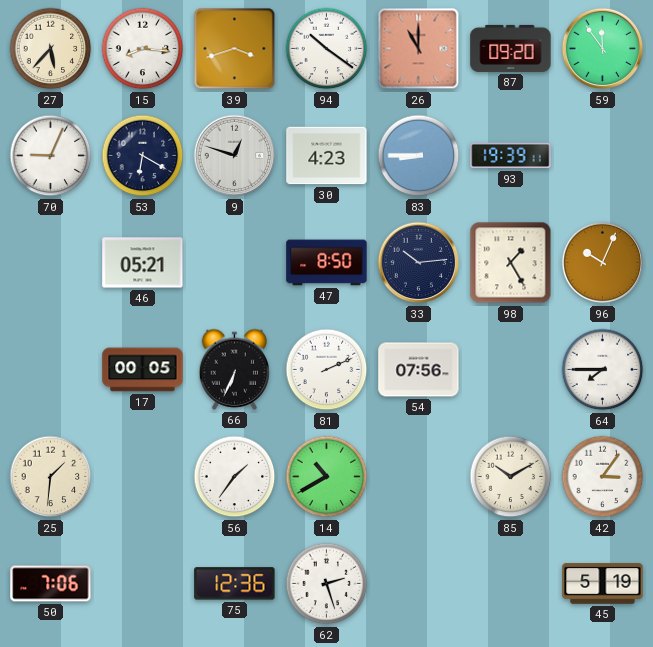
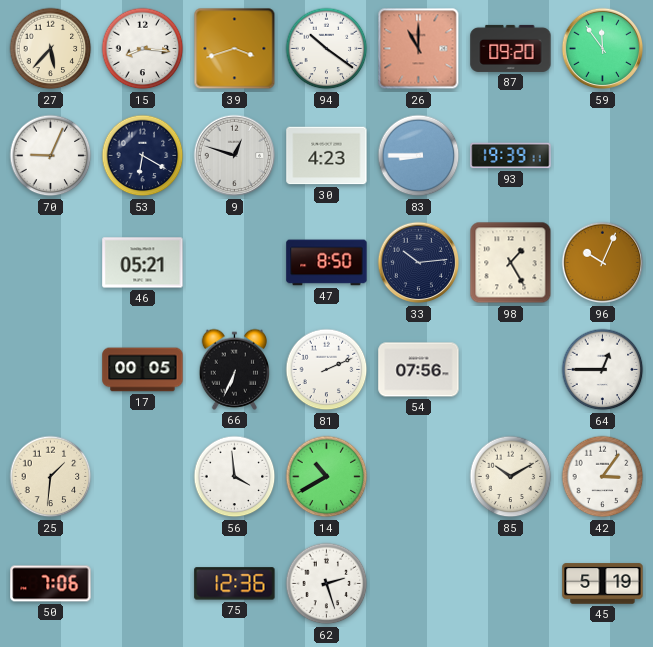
64: 7:45 -> 12:45 (603, 370)
56: 1:36 -> 3:59 (235, 477)
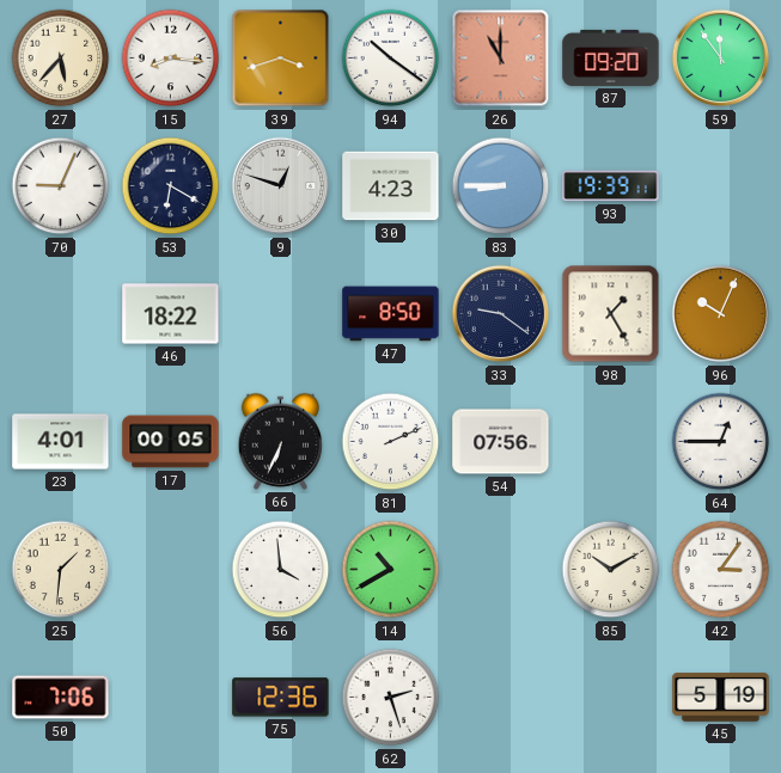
46: 05:21 -> 18:22 (171, 314)
33: 10:14 -> 9:21 (501, 314)
23: none -> 4:01 (61, 442)
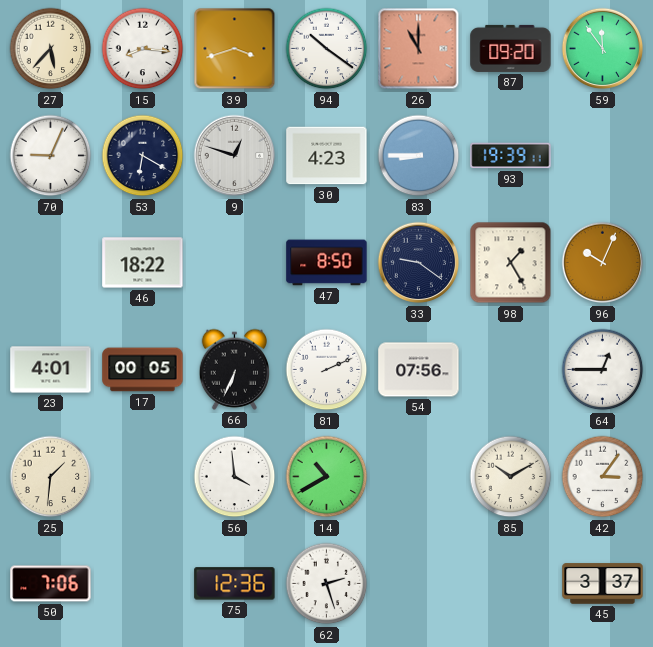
45: 5:19 -> 3:37 (603, 584)
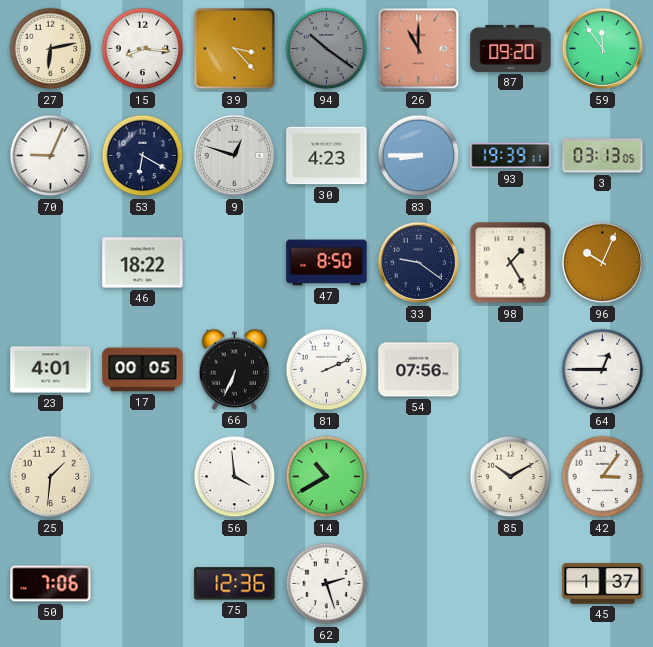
27: 5:37 -> 6:13 (51, 49)
39: 3:42 -> 3:23 (235, 49)
94 dial: white -> grey (327, 49)
3: none -> 03:13 (603, 156)
45: 3:37 -> 1:37 (603, 584)
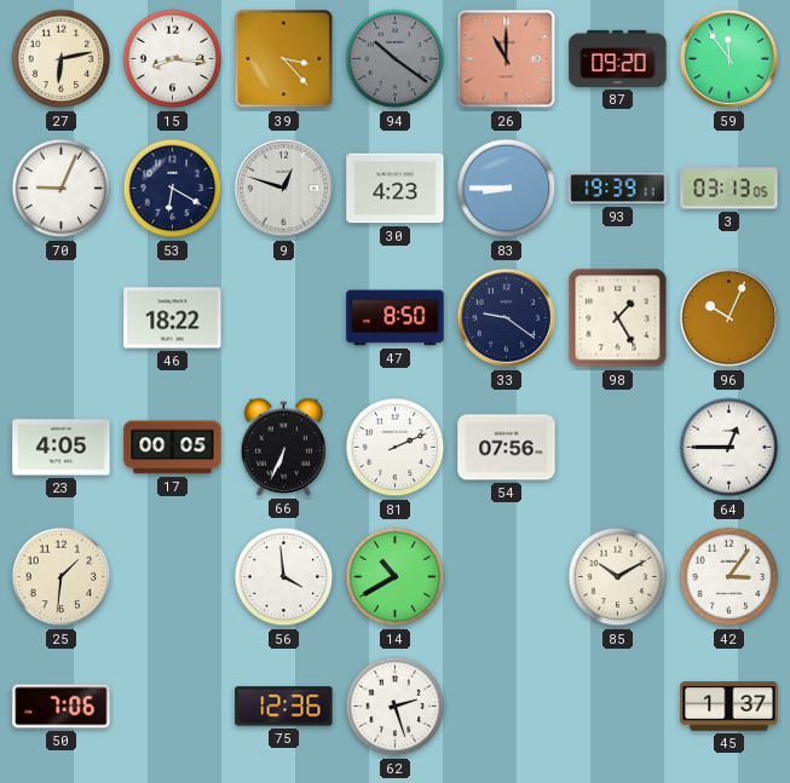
23: 4:01 -> 4:05 (62, 448)
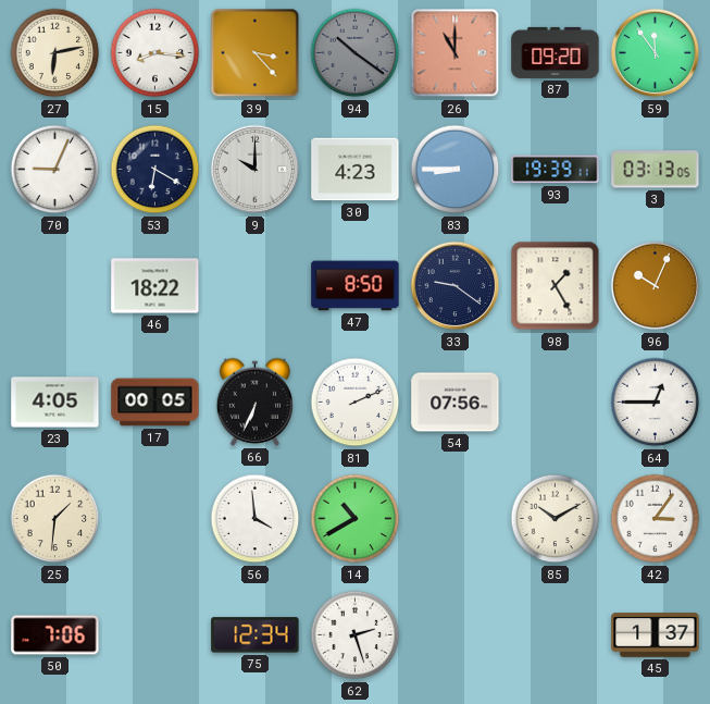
9: 12:48 -> 10:00 (256, 170)
75: 12:36 -> 12:34 (256, 635)
